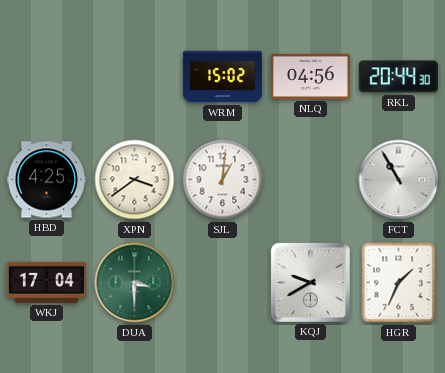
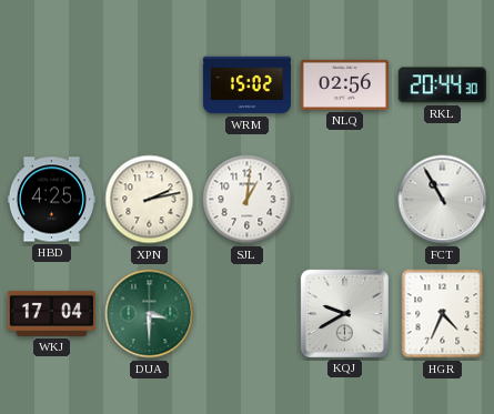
NLQ: 04:56 -> 02:56 (344, 84)
XPN: 3:39 -> 2:13 (150, 200)
HGR: 1:34 -> 4:34 (443, 314)
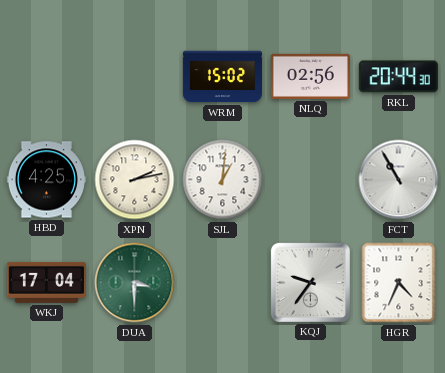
KQJ: 9:40 -> 9:36 (310, 282)
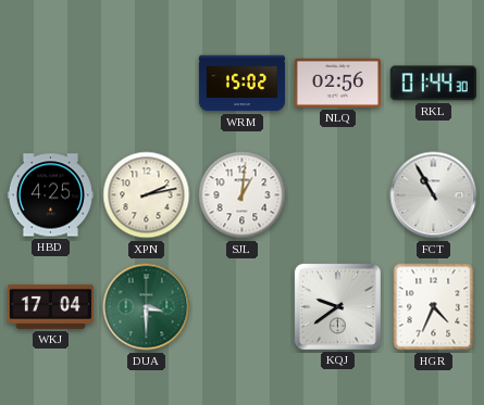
RKL: 20:44 -> 01:44 (433, 84)
KQJ: 9:36 -> 9:39 (337, 306)
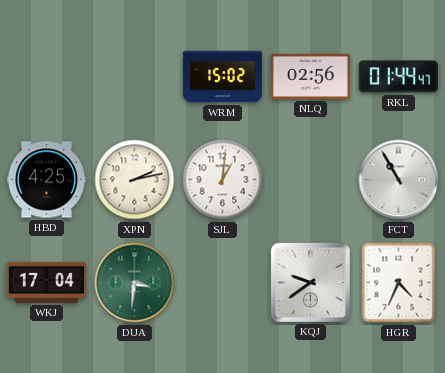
RKL: 01:44:30 -> 01:44:47 (398, 77)
DUA: 3:30 -> 3:31 (135, 283)
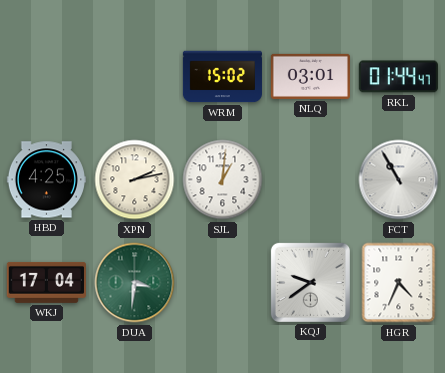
NLQ: 02:56 -> 03:01 (310, 76)
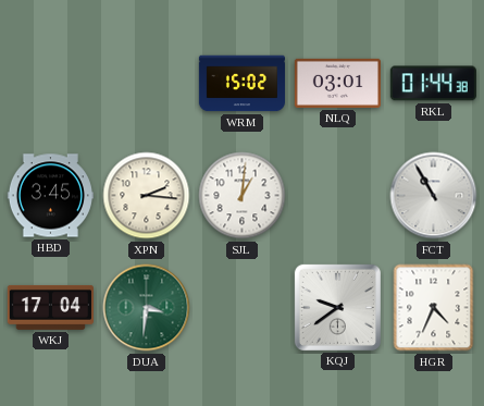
RKL: 01:44:47 -> 01:44:38 (433, 84)
HBD: 4:25 -> 3:45 (50, 196)
XPN: 2:13 -> 2:16 (147, 196)
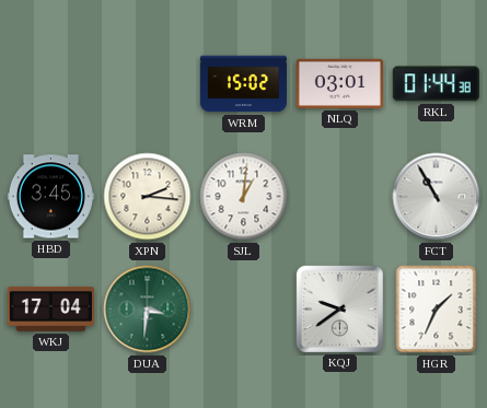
HGR: 4:34 -> 1:34 (437, 310)
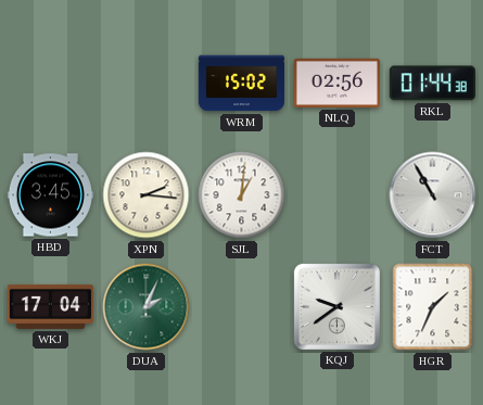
NLQ: 03:01 -> 02:56 (336, 83)
DUA: 3:31 -> 2:04 (147, 307)
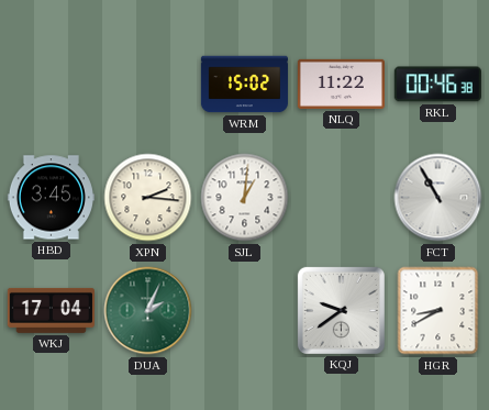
NLQ: 02:56 -> 11:22 (341, 84)
RKL: 01:44 -> 00:46 (437, 85)
HGR: 1:34 -> 8:40 (438, 311)
